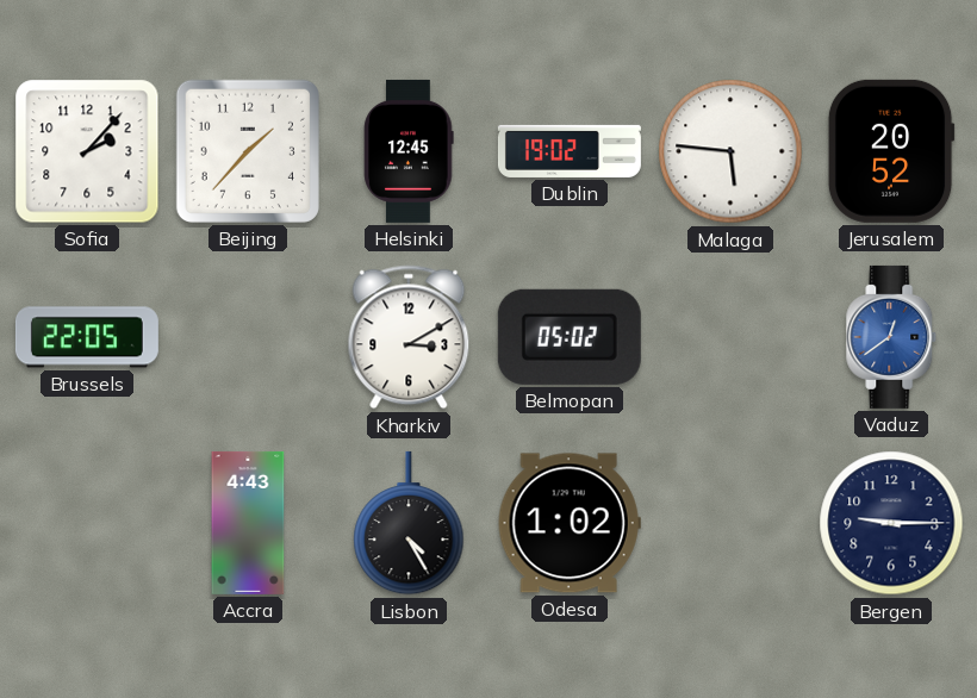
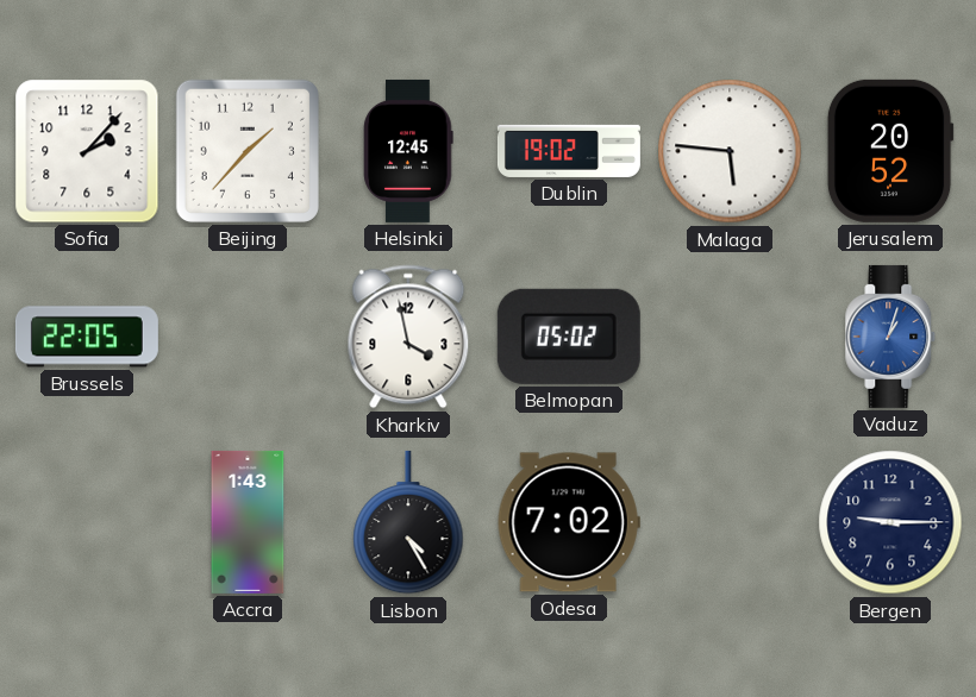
Kharkiv: 3:10 -> 3:58 (408, 337)
Vaduz: 12:39 -> 1:03 (890, 337)
Accra: 4:43 -> 1:43 (248, 522)
Odesa: 1:02 -> 7:02 (569, 522)
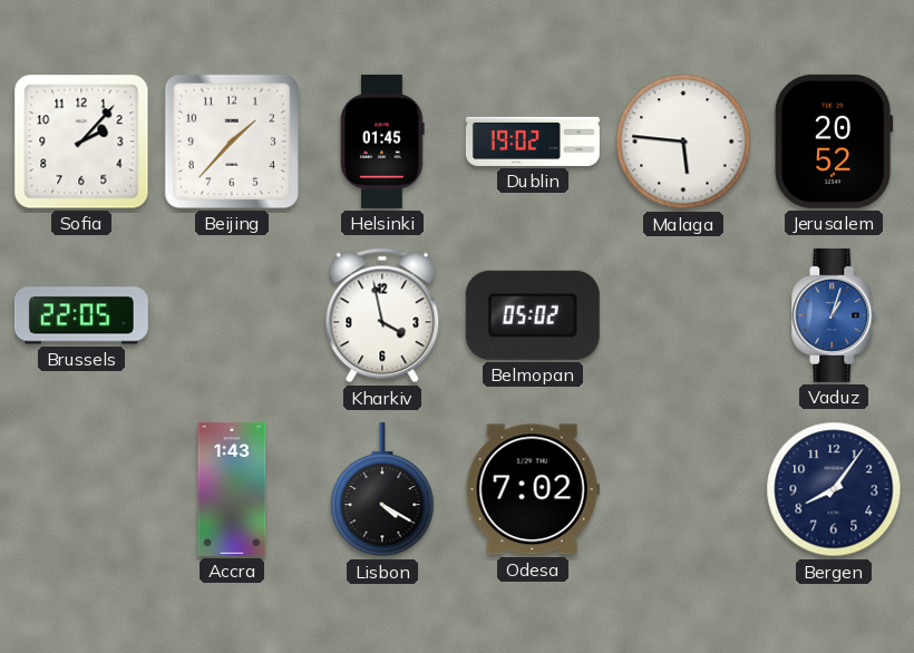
Helsinki: 12:45 -> 01:45 (382, 142)
Lisbon: 4:25 -> 4:20 (382, 489)
Bergen: 9:15 -> 8:06 (834, 489)
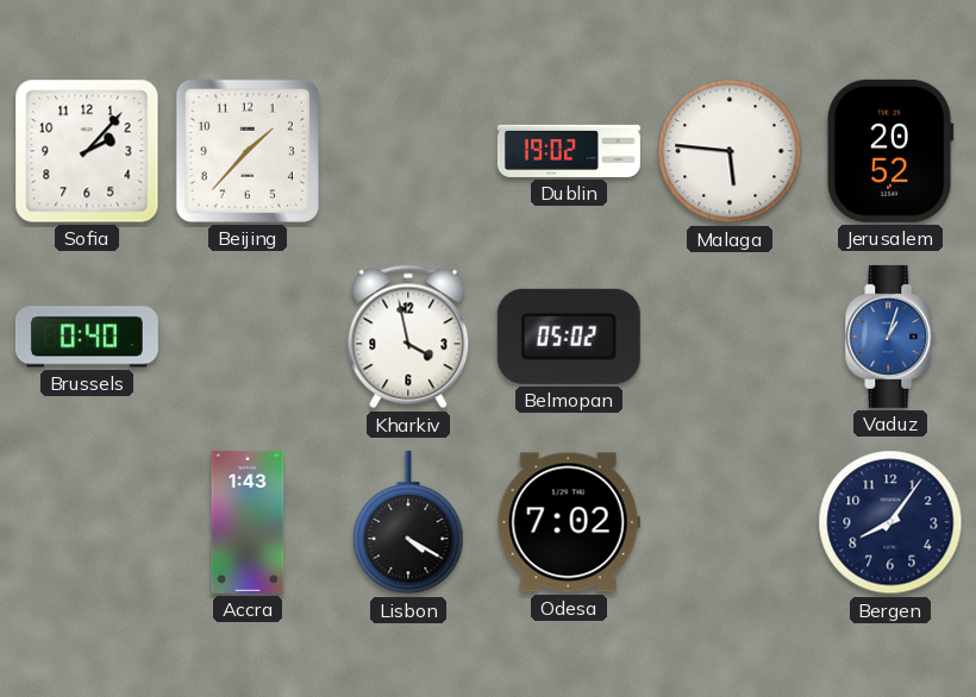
Helsinki: 01:45 -> none (382, 142)
Brussels: 22:05 -> 0:40 (87, 337)
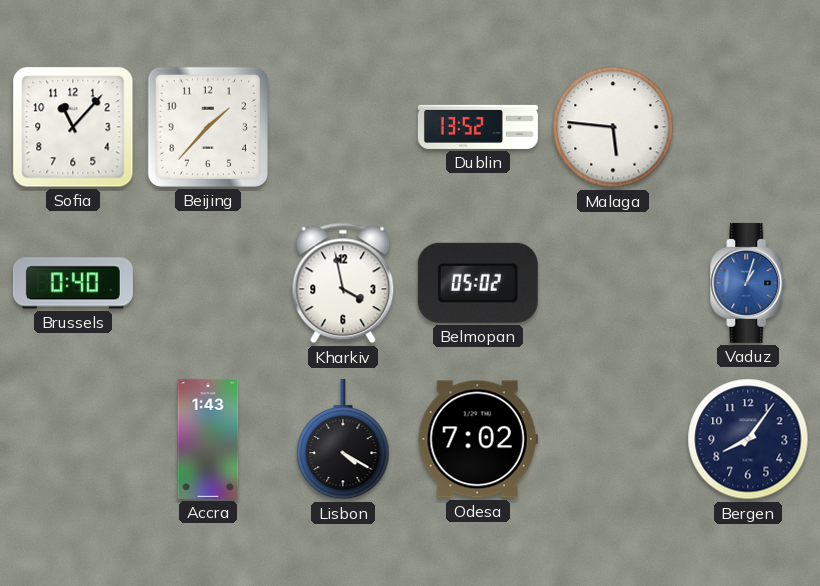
Sofia: 2:07 -> 11:07 (73, 127)
Dublin: 19:02 -> 13:52 (478, 127)
Jerusalem: 20:52 -> none (890, 151)
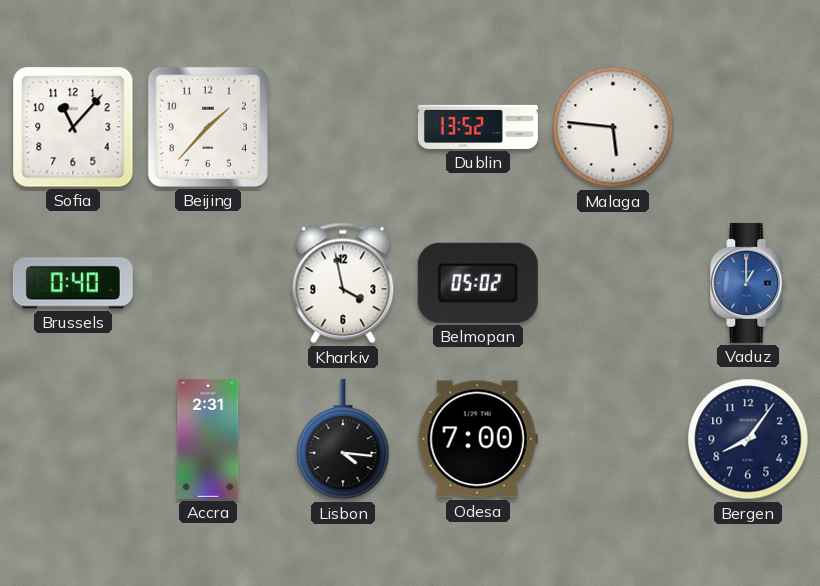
Vaduz: 1:03 -> 1:00 (748, 283)
Accra: 1:43 -> 2:31 (208, 439)
Lisbon: 4:20 -> 4:16 (343, 439)
Odesa: 7:02 -> 7:00 (478, 439)
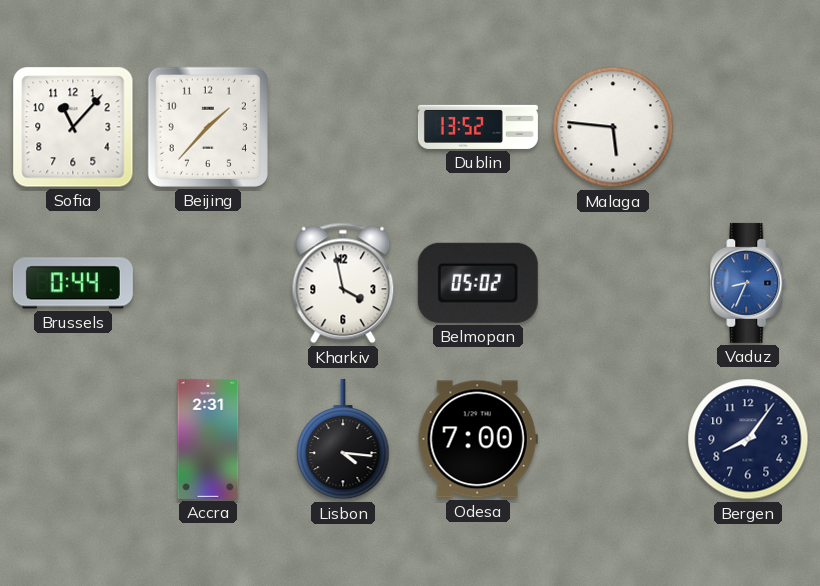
Brussels: 0:40 -> 0:44 (73, 283)
Vaduz: 1:00 -> 8:34 (748, 283)
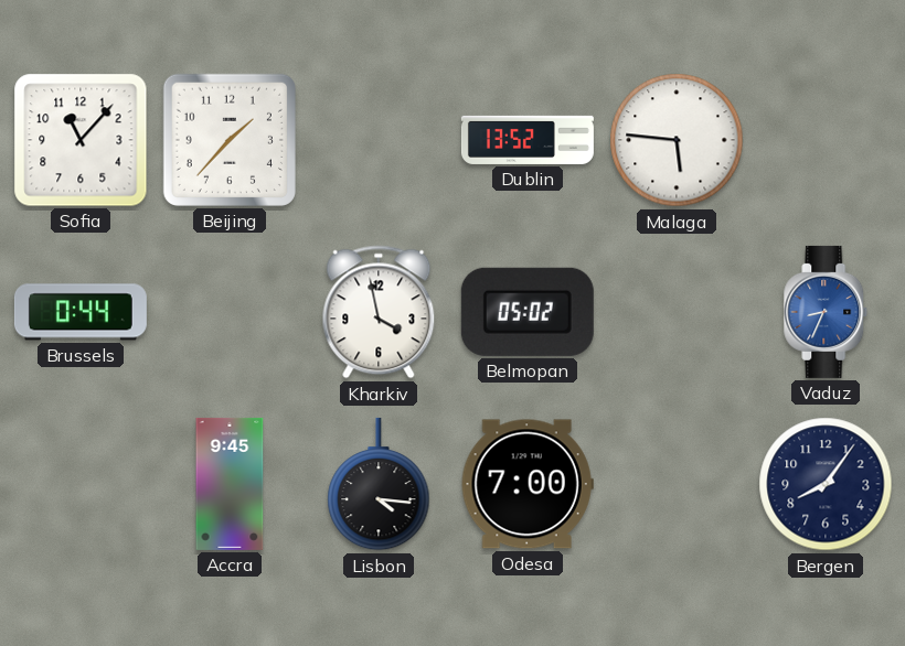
Accra: 2:31 -> 9:45 (230, 484)
